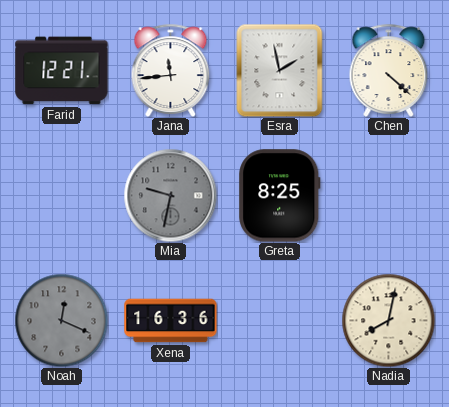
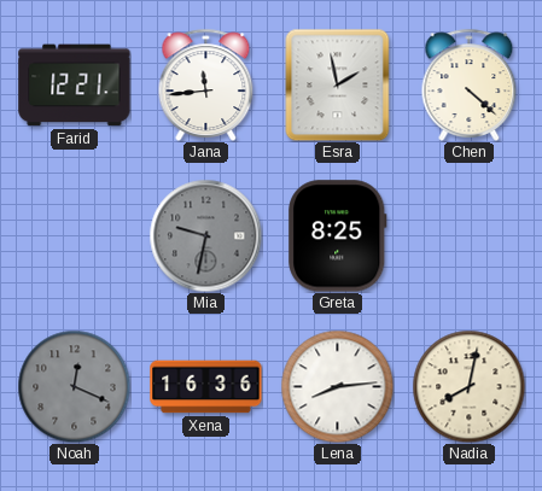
Lena: none -> 8:14 (337, 386)
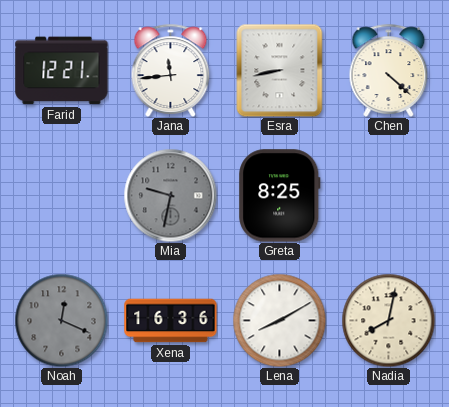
Esra: 1:58 -> 8:43 (280, 70)
Lena: 8:14 -> 8:10 (279, 320)
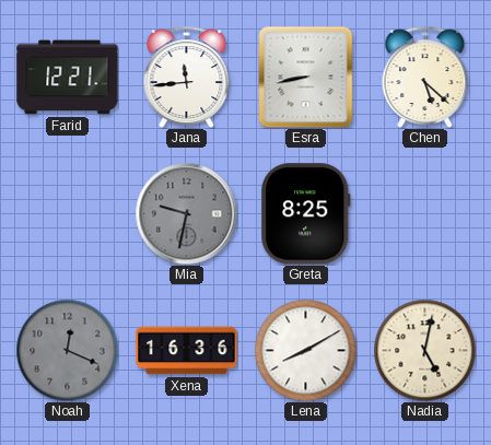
Chen: 4:22 -> 5:22 (425, 77)
Nadia: 8:02 -> 5:02 (424, 350)
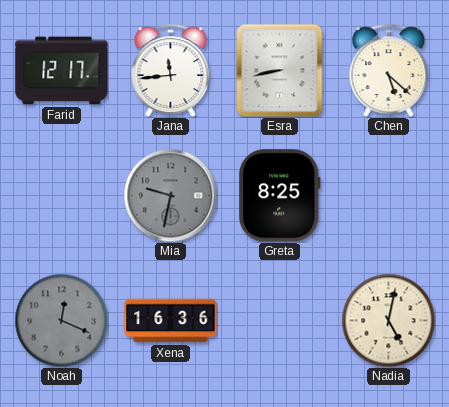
Farid: 12:21 -> 12:17 (62, 71)
Lena: 8:10 -> none (305, 350)
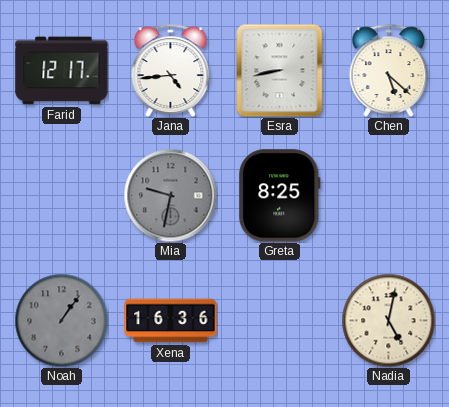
Jana: 11:44 -> 4:44 (171, 70)
Noah: 12:19 -> 1:06 (61, 320)
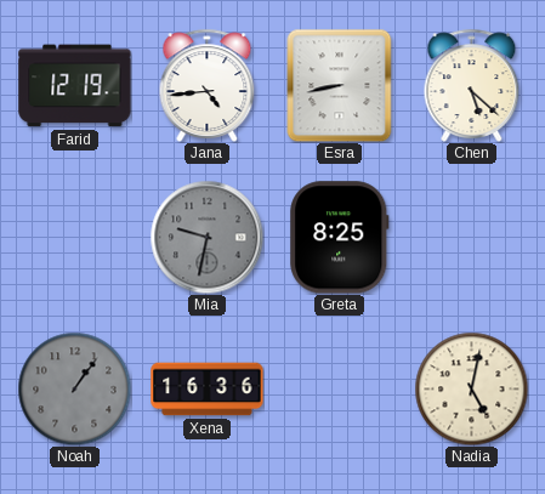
Farid: 12:17 -> 12:19 (75, 86)
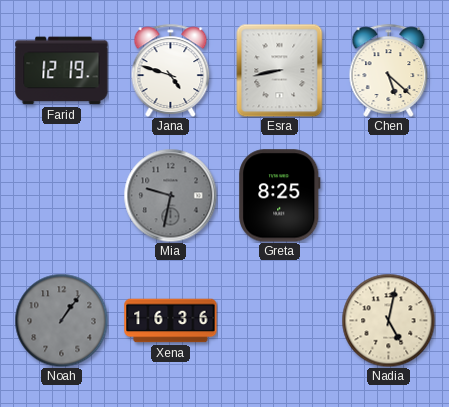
Jana: 4:44 -> 4:48 (171, 70)
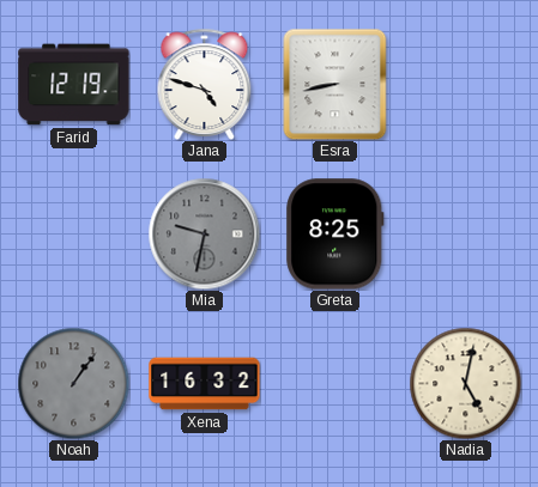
Chen: 5:22 -> none (389, 70)
Xena: 16:36 -> 16:32 (205, 384)
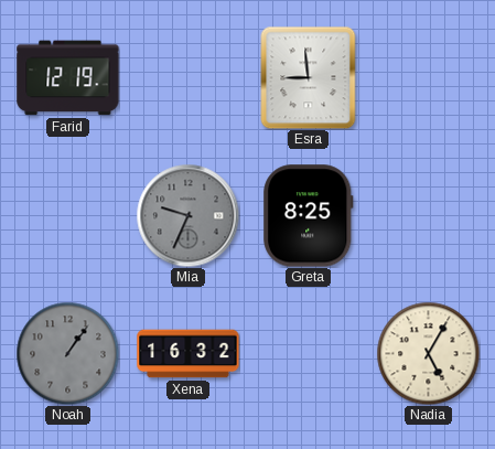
Jana: 4:48 -> none (205, 84)
Esra: 8:43 -> 8:59 (309, 77)
Mia: 9:32 -> 9:34 (187, 215)
Nadia: 5:02 -> 5:05 (428, 353)
